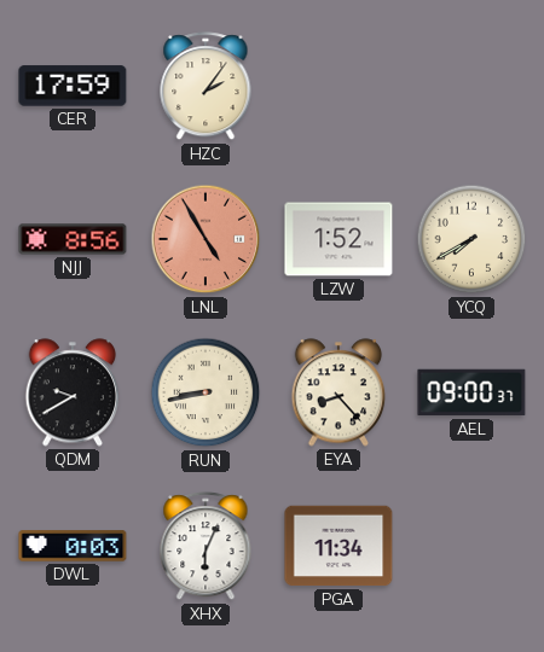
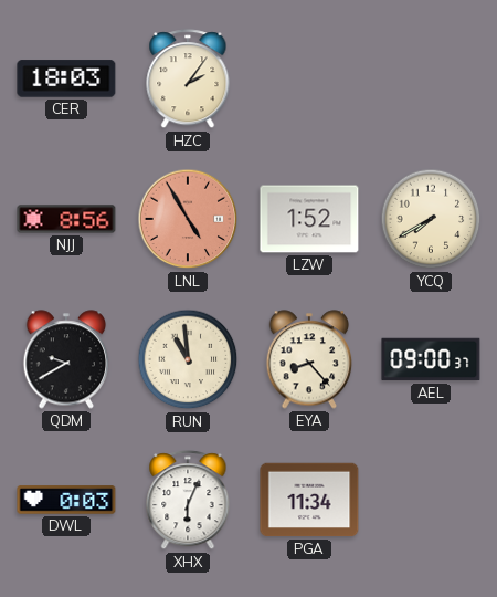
CER: 17:59 -> 18:03 (66, 78)
RUN: 8:43 -> 10:59 (188, 359)
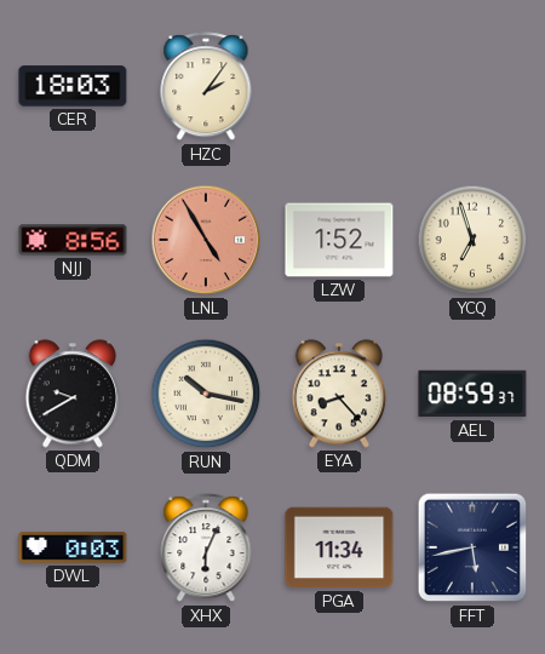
YCQ: 7:40 -> 6:57 (472, 240)
RUN: 10:59 -> 10:17 (206, 394)
AEL: 09:00 -> 08:59 (472, 394)
FFT: none -> 5:43 (472, 547)
